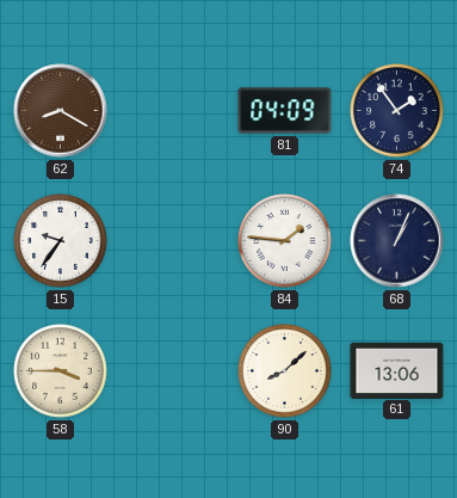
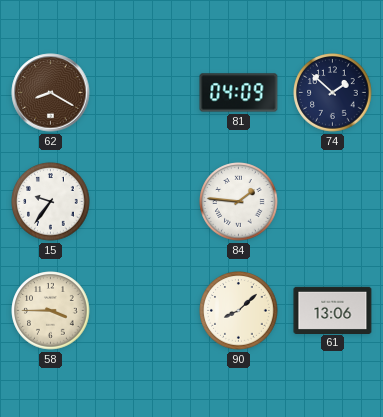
74: 1:54 -> 1:52 (333, 93)
68: 1:04 -> none (397, 241)
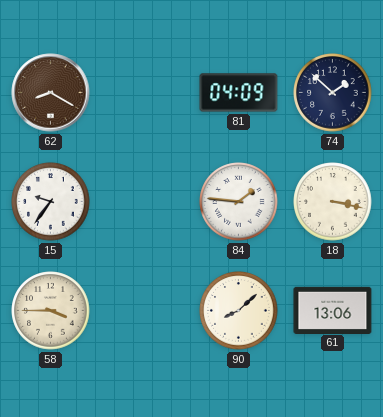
18: none -> 3:17 (333, 202)
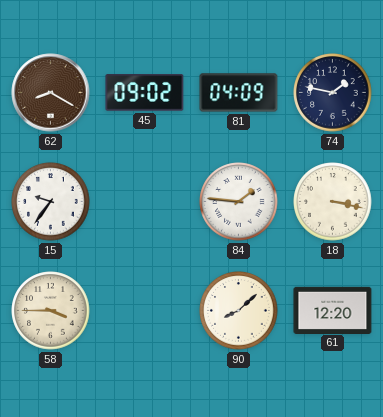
45: none -> 09:02 (145, 93)
74: 1:52 -> 1:47 (333, 93)
61: 13:06 -> 12:20 (333, 310)
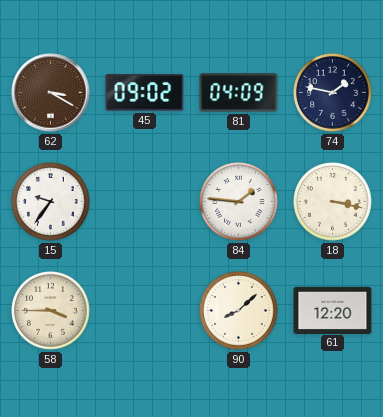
62: 8:20 -> 3:20 (51, 93)
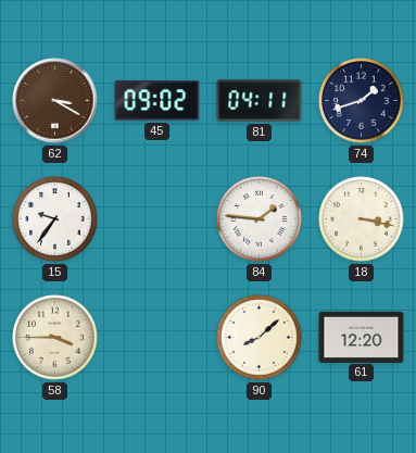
81: 04:09 -> 04:11 (260, 101)
74: 1:47 -> 1:42 (362, 101)
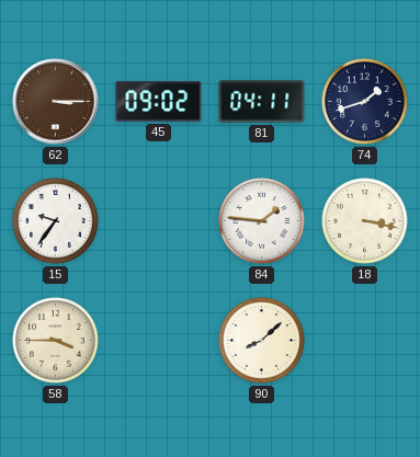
62: 3:20 -> 3:15 (56, 102)
61: 12:20 -> none (362, 337)
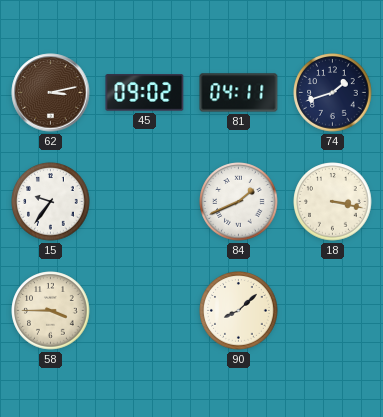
62: 3:15 -> 3:13 (51, 93)
84: 1:46 -> 1:41 (239, 202)
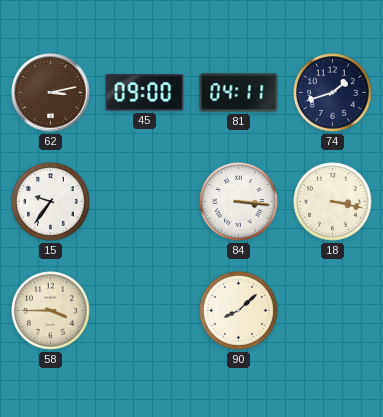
45: 09:02 -> 09:00 (145, 93)
84: 1:41 -> 3:16 (239, 202)
